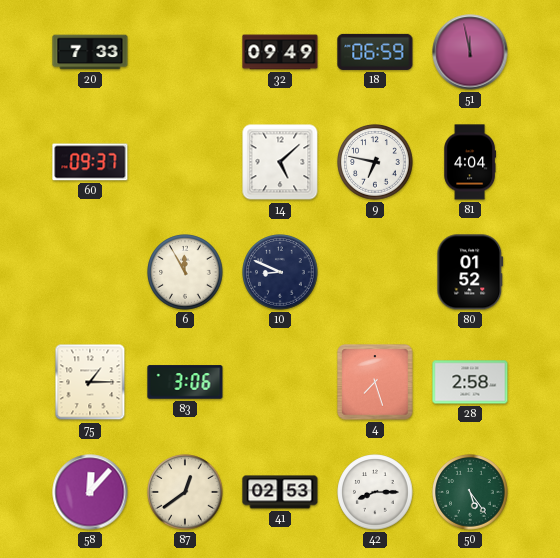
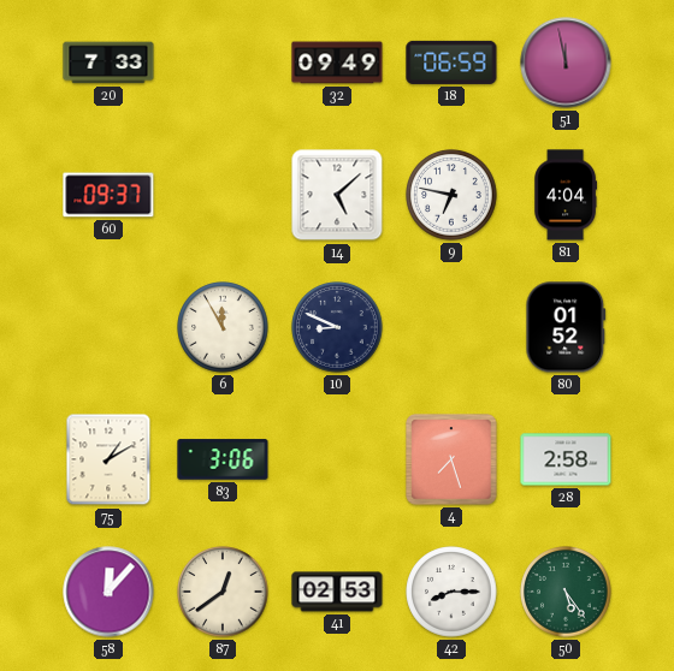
75: 1:15 -> 1:10 (108, 459)
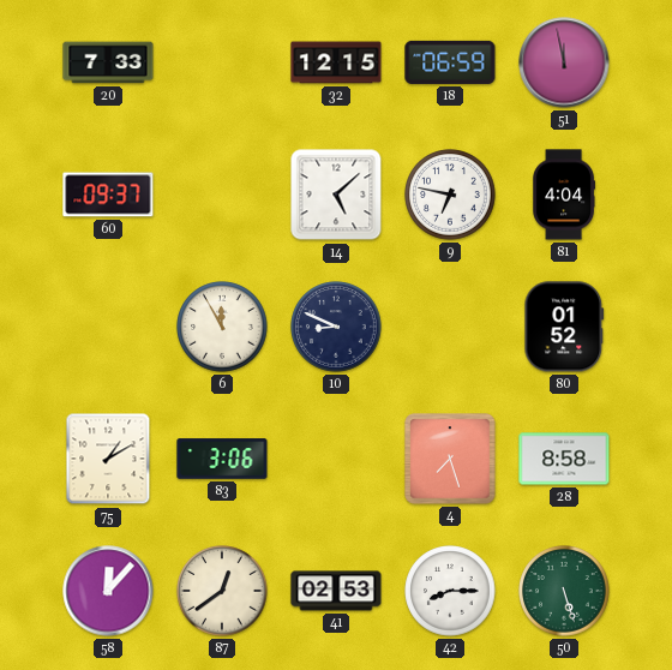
32: 09:49 -> 12:15 (336, 62)
28: 2:58 -> 8:58 (564, 459)
50: 5:24 -> 5:27 (564, 591)
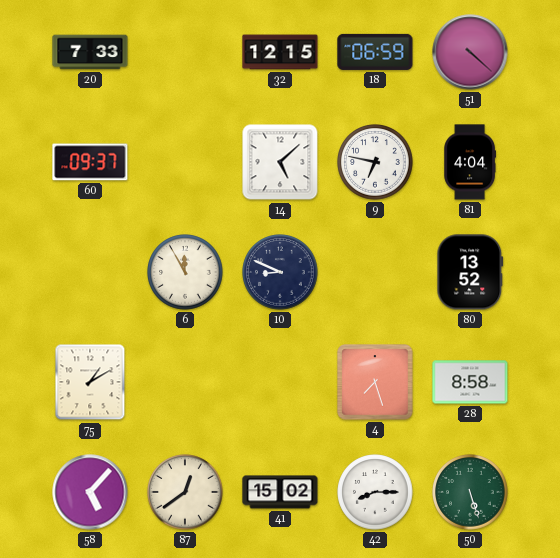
51: 11:58 -> 4:22 (470, 52)
80: 01:52 -> 13:52 (470, 272)
83: 3:06 -> none (222, 459)
58: 12:07 -> 5:07 (90, 492)
41: 02:53 -> 15:02 (280, 492)
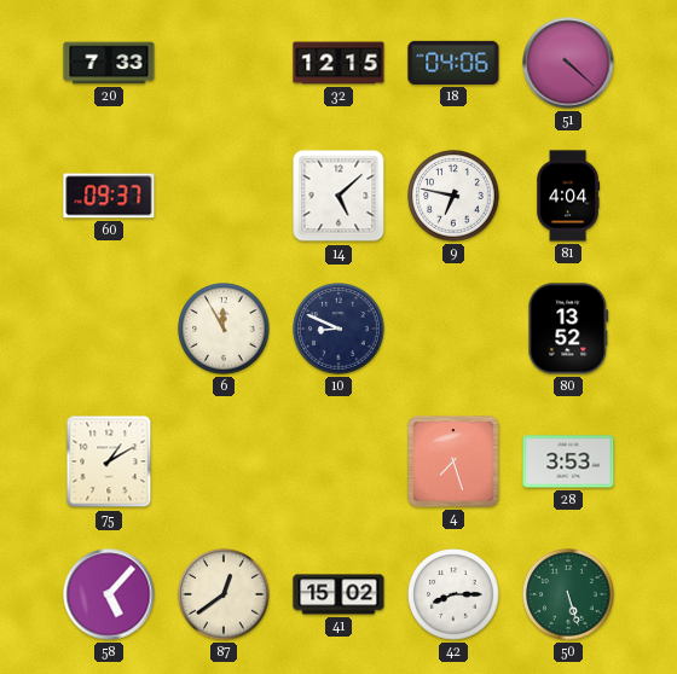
18: 06:59 -> 04:06 (453, 63)
28: 8:58 -> 3:53 (568, 461)
